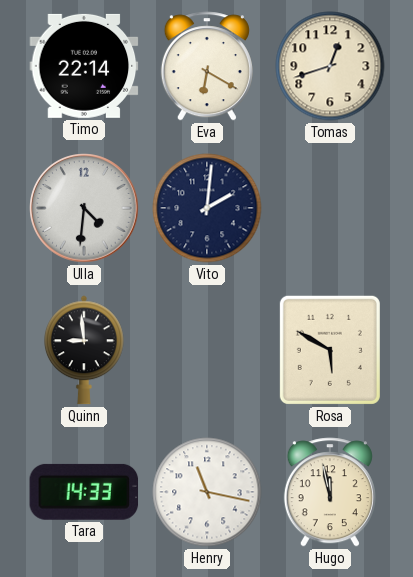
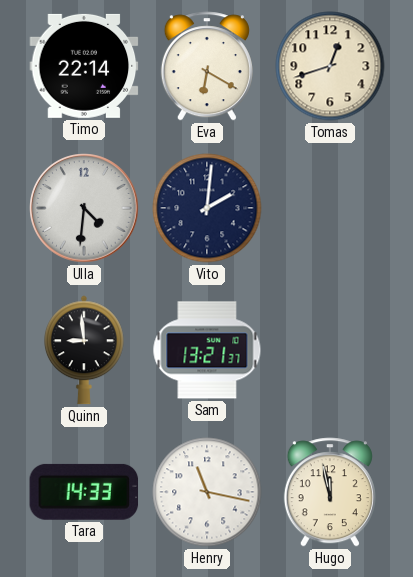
Sam: none -> 13:21 (207, 350)
Rosa: 5:50 -> none (330, 350)
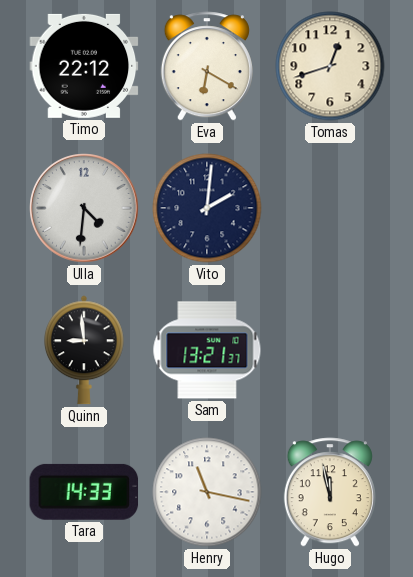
Timo: 22:14 -> 22:12 (84, 66)
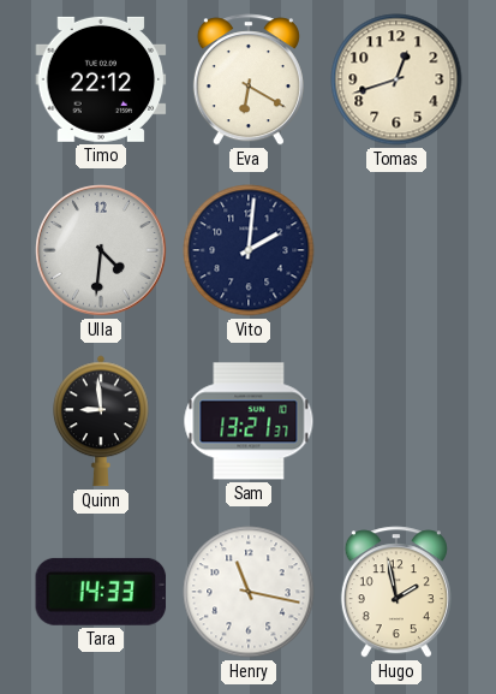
Hugo: 11:58 -> 1:58 (396, 592)
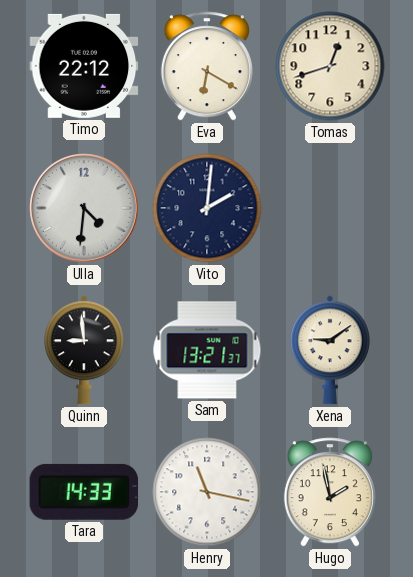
Xena: none -> 9:09 (331, 350)
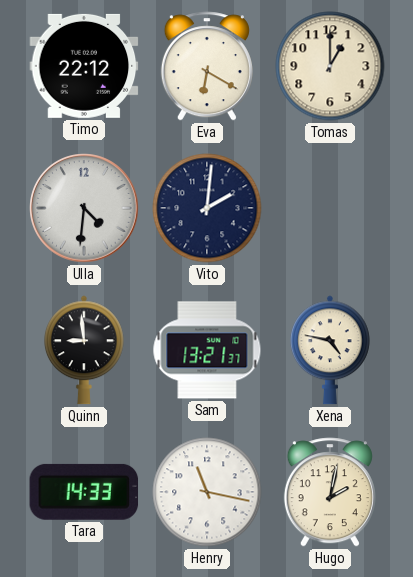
Tomas: 12:42 -> 1:00 (330, 66)
Xena: 9:09 -> 4:47 (331, 350)
Hugo: 1:58 -> 2:02 (330, 492)
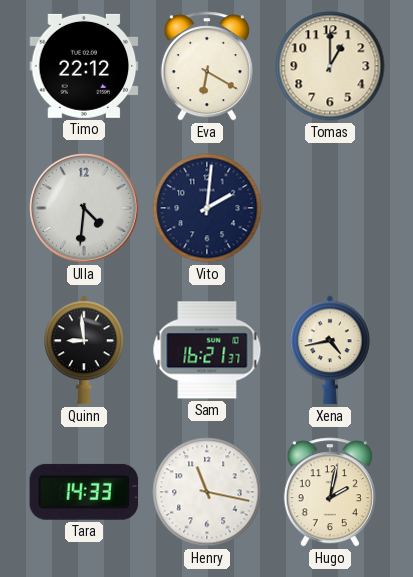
Sam: 13:21 -> 16:21 (207, 350)
Xena: 4:47 -> 4:43 (331, 350)
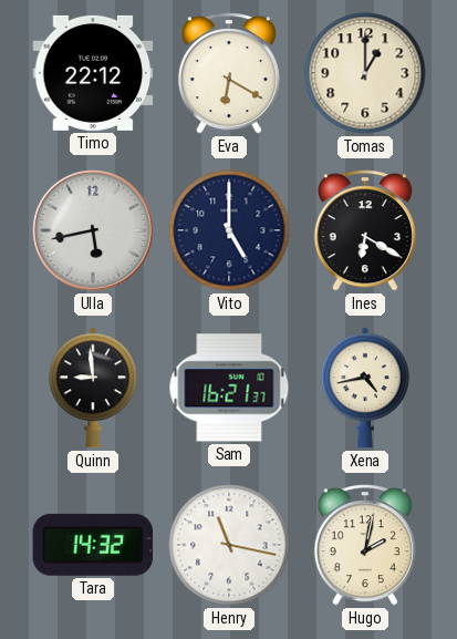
Ulla: 4:31 -> 5:43 (93, 230)
Vito: 2:01 -> 5:00 (229, 230)
Ines: none -> 6:20 (365, 230)
Tara: 14:33 -> 14:32 (93, 545)
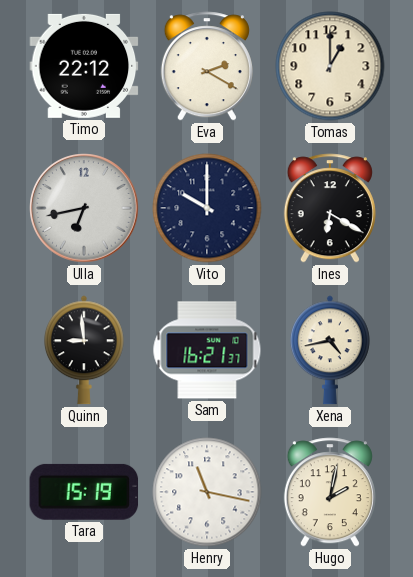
Eva: 6:20 -> 2:20 (207, 66)
Ulla: 5:43 -> 6:43 (84, 208)
Vito: 5:00 -> 10:00 (207, 208)
Tara: 14:32 -> 15:19 (84, 492)
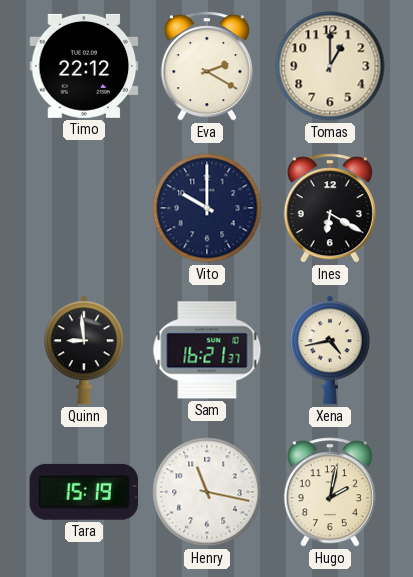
Ulla: 6:43 -> none (84, 208)
